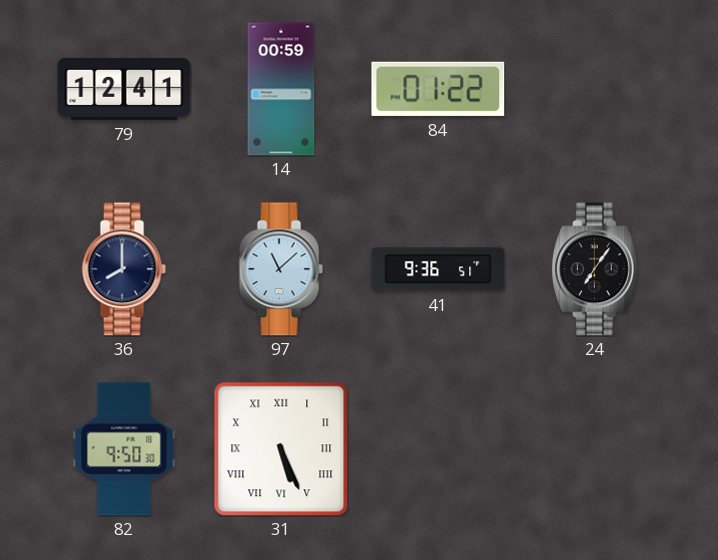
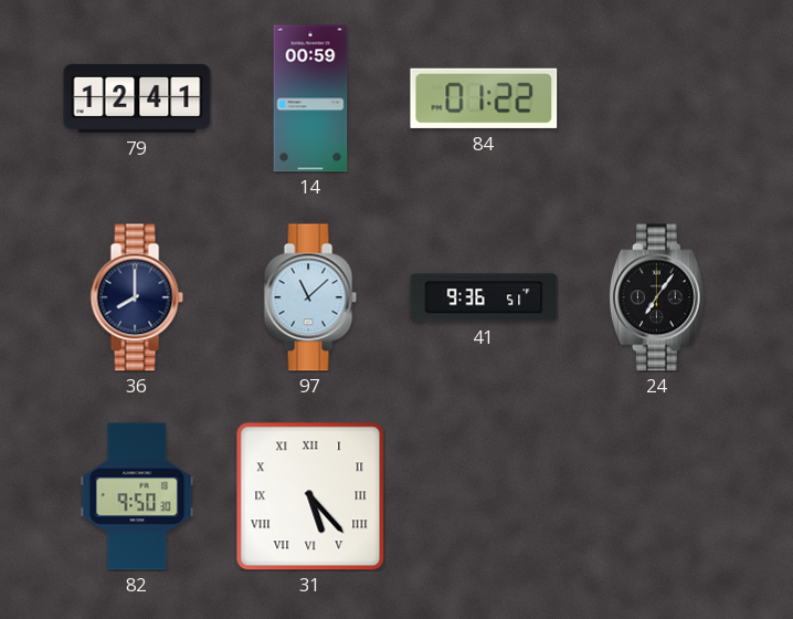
31: 5:26 -> 5:23 (310, 496)
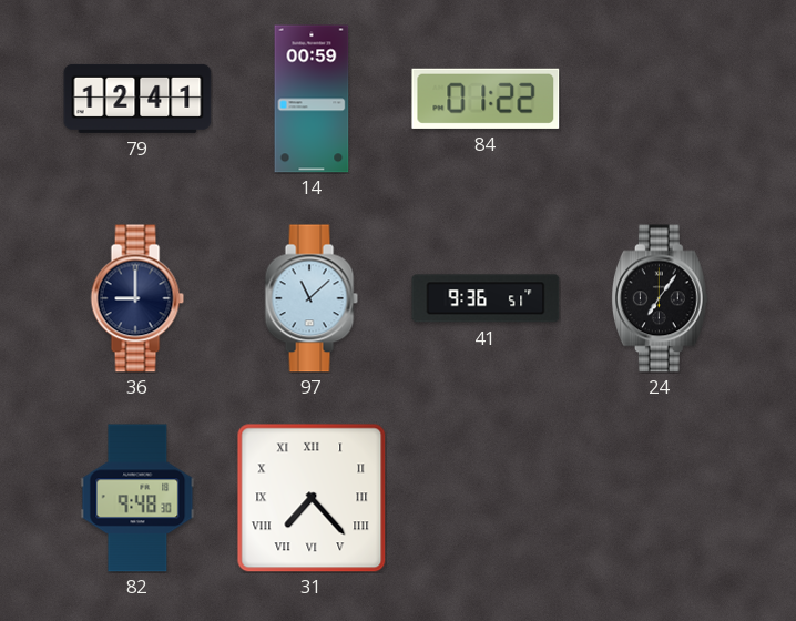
36: 8:00 -> 9:00 (137, 298)
82: 9:50 -> 9:48 (137, 498)
31: 5:23 -> 7:23 (312, 498)
